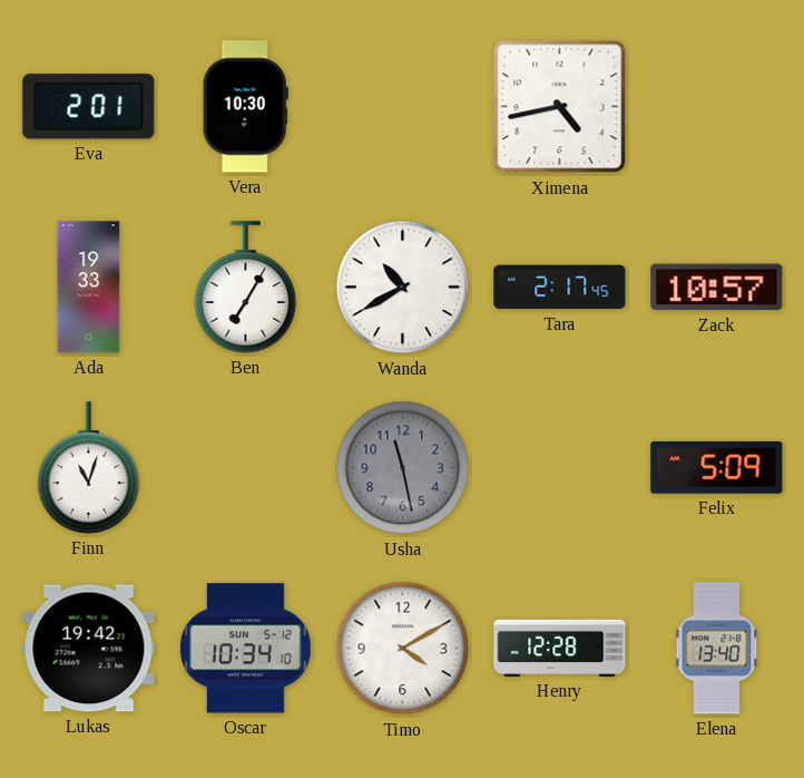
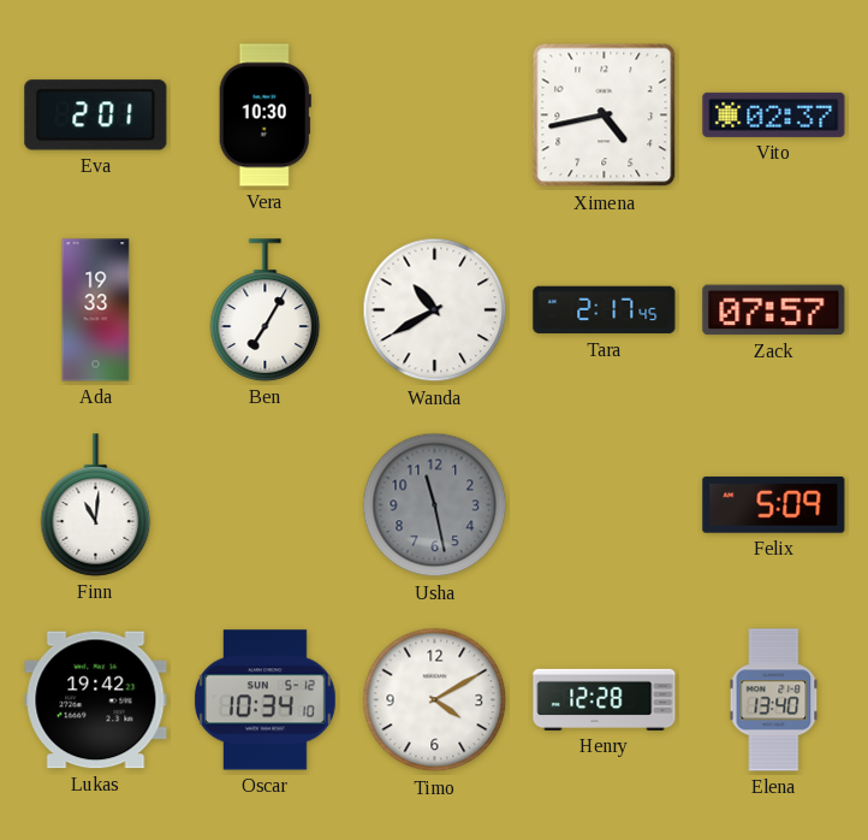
Vito: none -> 02:37 (774, 114)
Zack: 10:57 -> 07:57 (774, 310)
Finn: 11:03 -> 11:01 (96, 505)
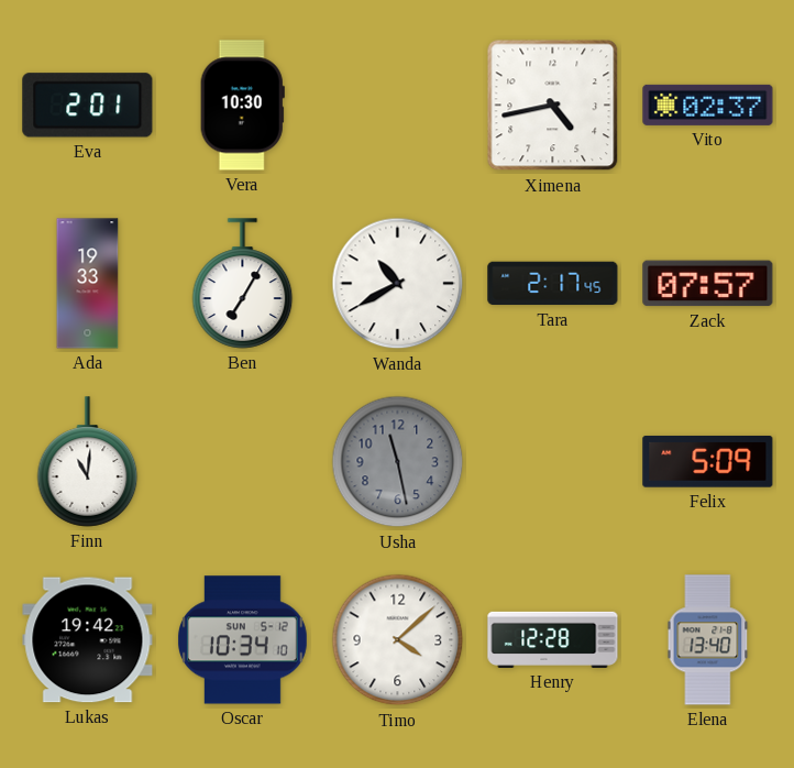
Timo: 4:10 -> 4:08 (398, 640)
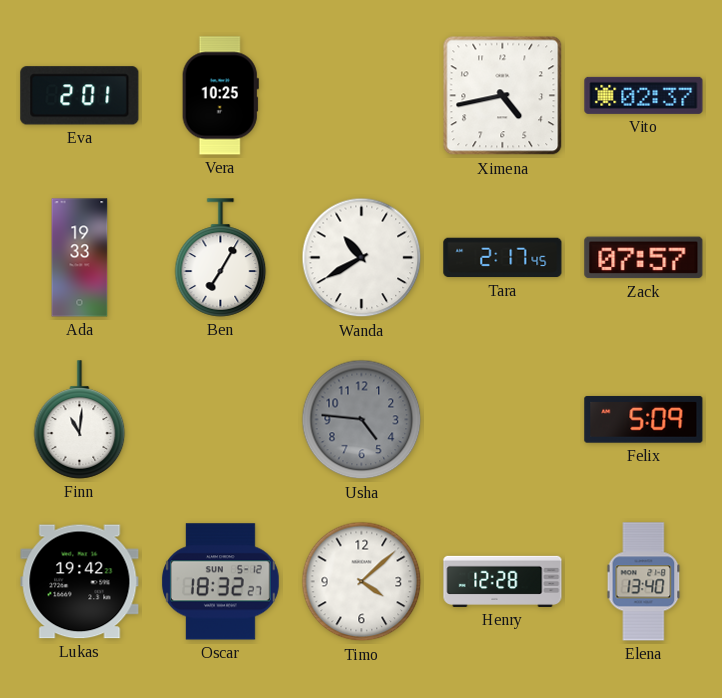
Vera: 10:30 -> 10:25 (220, 96)
Usha: 11:28 -> 4:46 (362, 420)
Oscar: 10:34 -> 18:32 (220, 582)
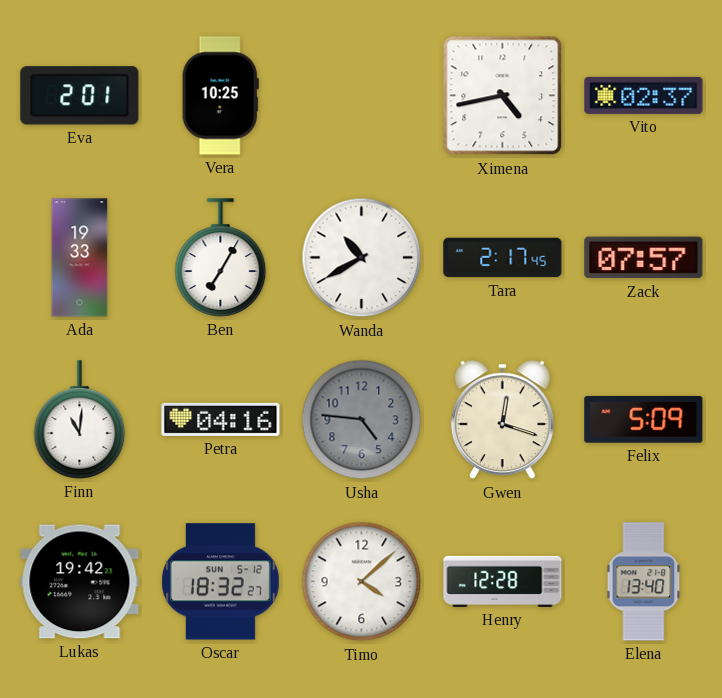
Petra: none -> 04:16 (221, 419)
Gwen: none -> 12:18 (502, 420)
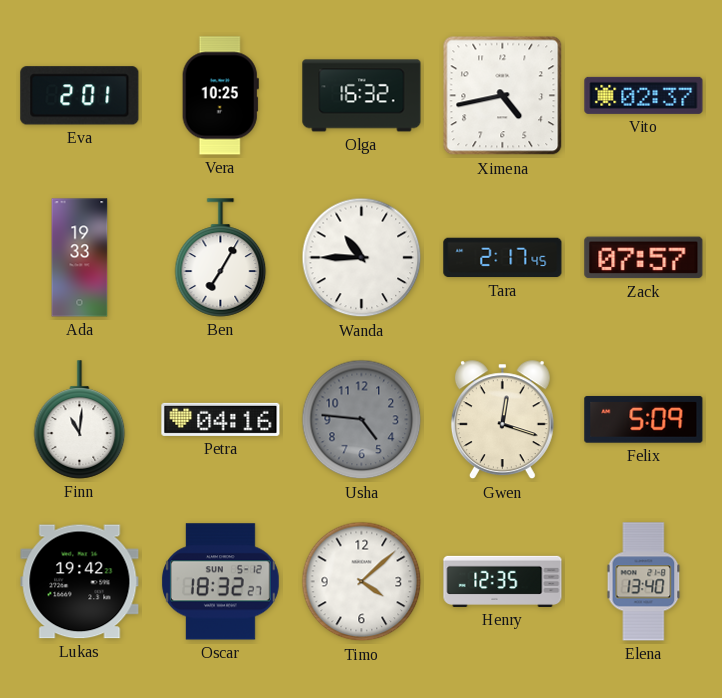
Olga: none -> 16:32 (362, 96)
Wanda: 10:40 -> 10:45 (362, 258)
Henry: 12:28 -> 12:35 (503, 581)
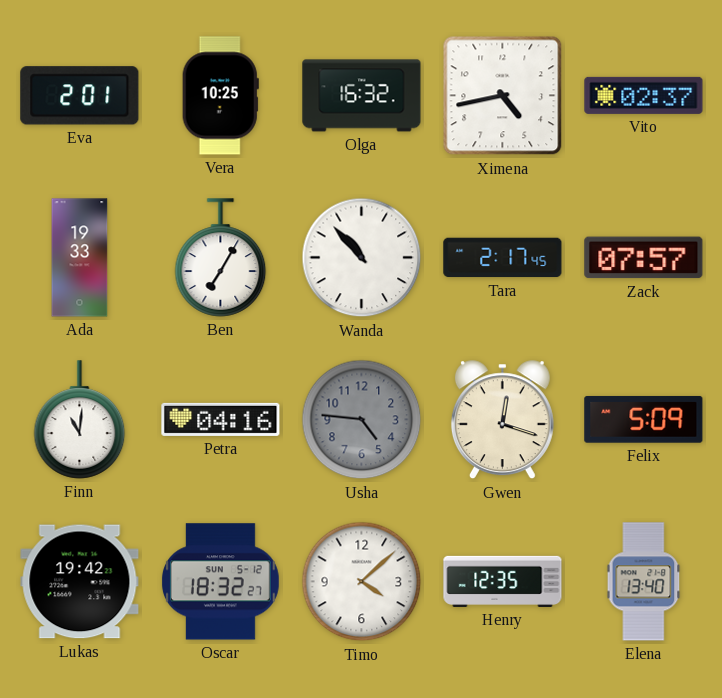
Wanda: 10:45 -> 10:53 (362, 258)
